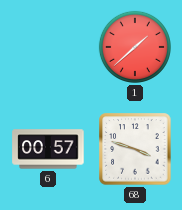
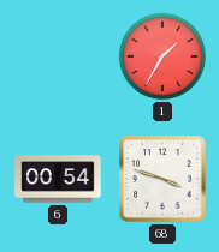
1: 1:38 -> 1:35 (162, 56)
6: 00:57 -> 00:54 (58, 179)
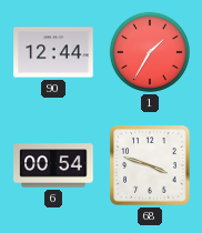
90: none -> 12:44 (53, 52)
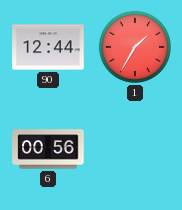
6: 00:54 -> 00:56 (48, 149)
68: 3:48 -> none (150, 165)
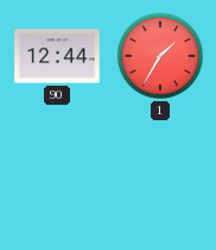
6: 00:56 -> none (48, 149)
